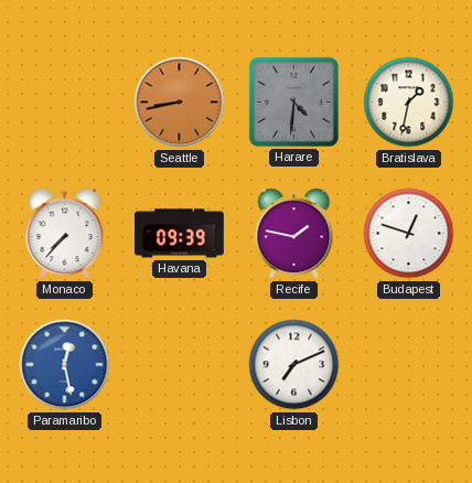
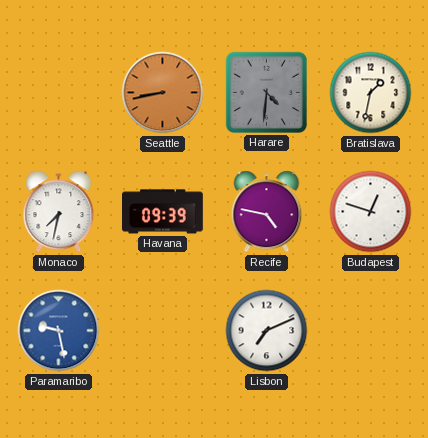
Monaco: 7:37 -> 7:32 (59, 212)
Recife: 1:47 -> 4:47 (267, 212)
Paramaribo: 12:28 -> 9:28 (59, 331)
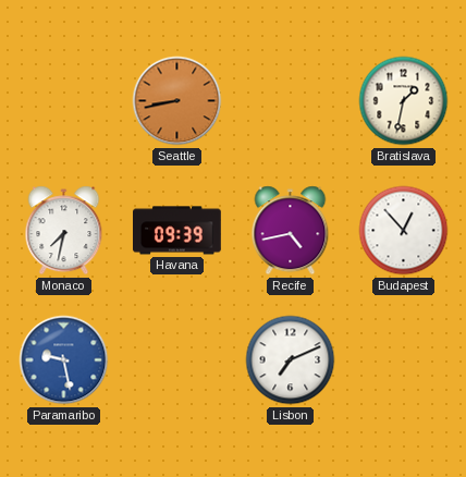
Harare: 4:31 -> none (266, 92)
Recife: 4:47 -> 4:43 (291, 231)
Budapest: 12:48 -> 12:53 (404, 231)
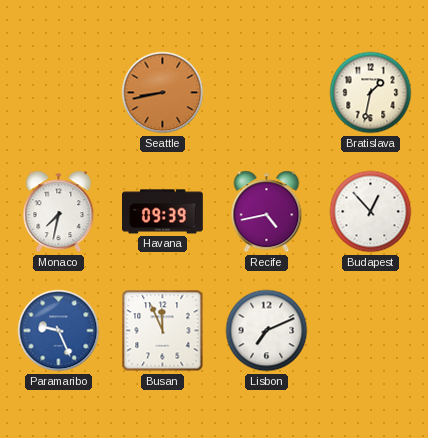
Paramaribo: 9:28 -> 9:26 (59, 331)
Busan: none -> 11:56 (163, 331)
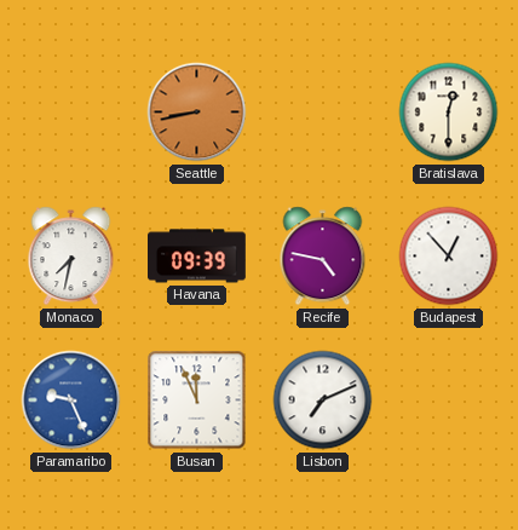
Bratislava: 1:32 -> 12:30 (449, 113)
Recife: 4:43 -> 4:47 (323, 257)
